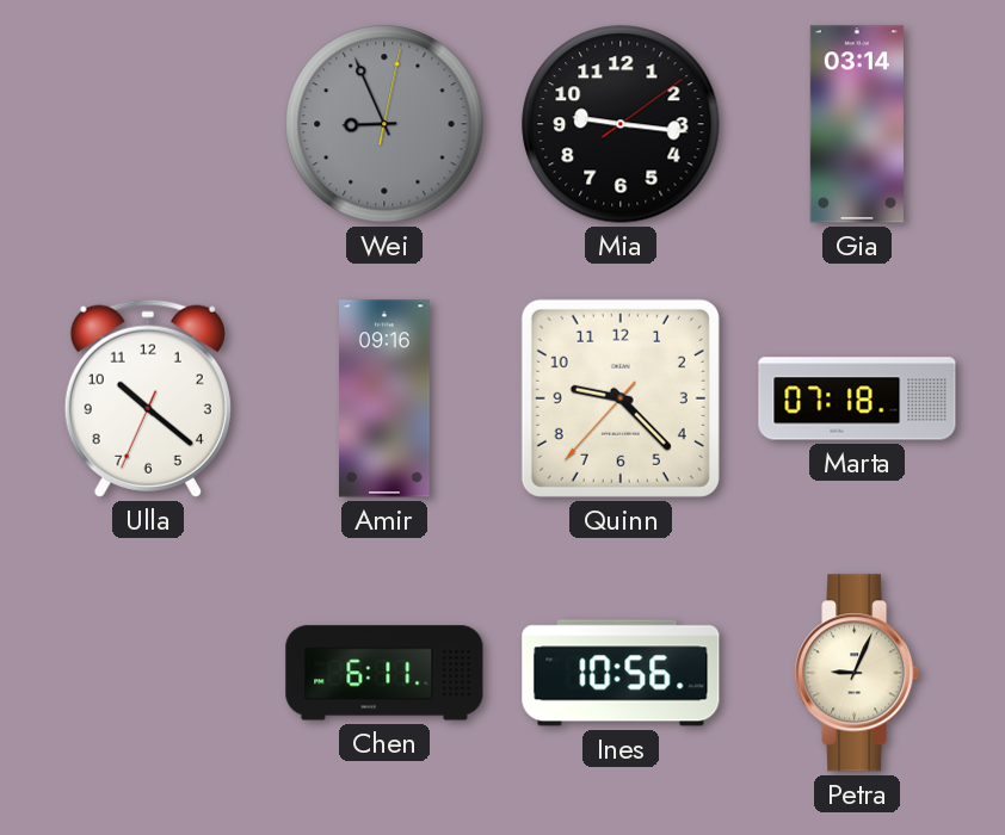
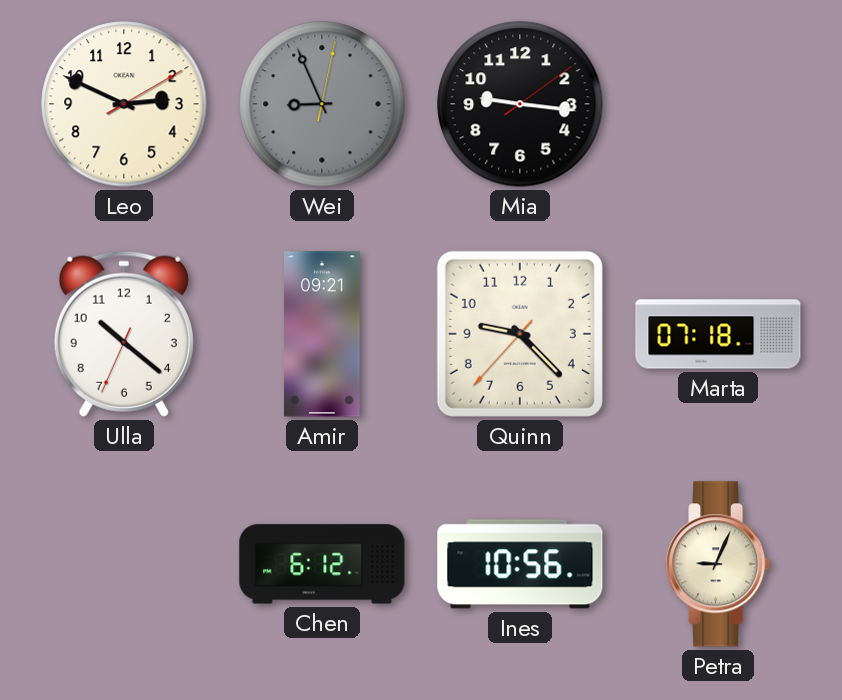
Leo: none -> 2:49 (124, 104)
Gia: 03:14 -> none (857, 124)
Amir: 09:16 -> 09:21 (323, 334)
Chen: 6:11 -> 6:12 (322, 564)
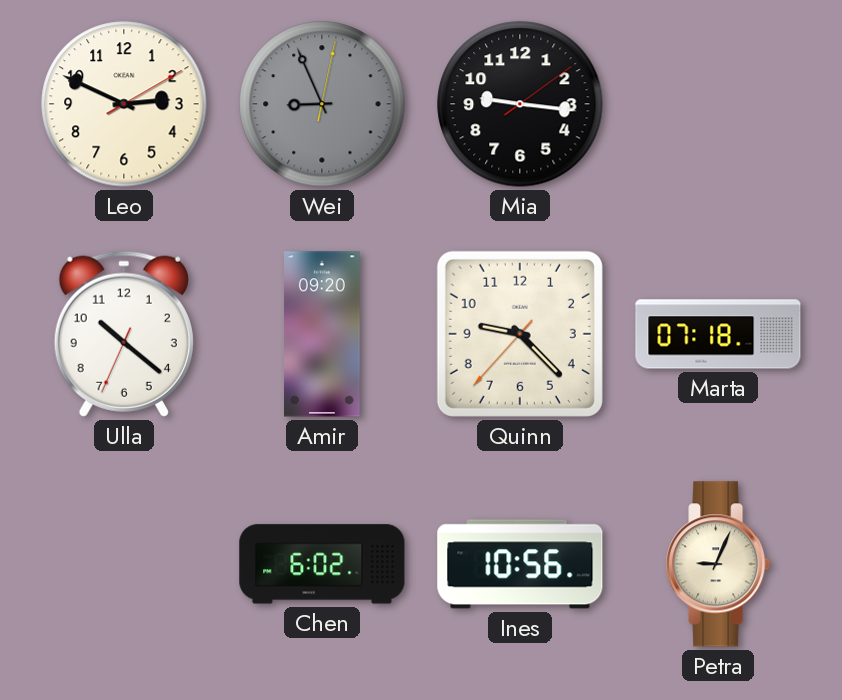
Amir: 09:21 -> 09:20 (323, 334)
Chen: 6:12 -> 6:02 (322, 564)
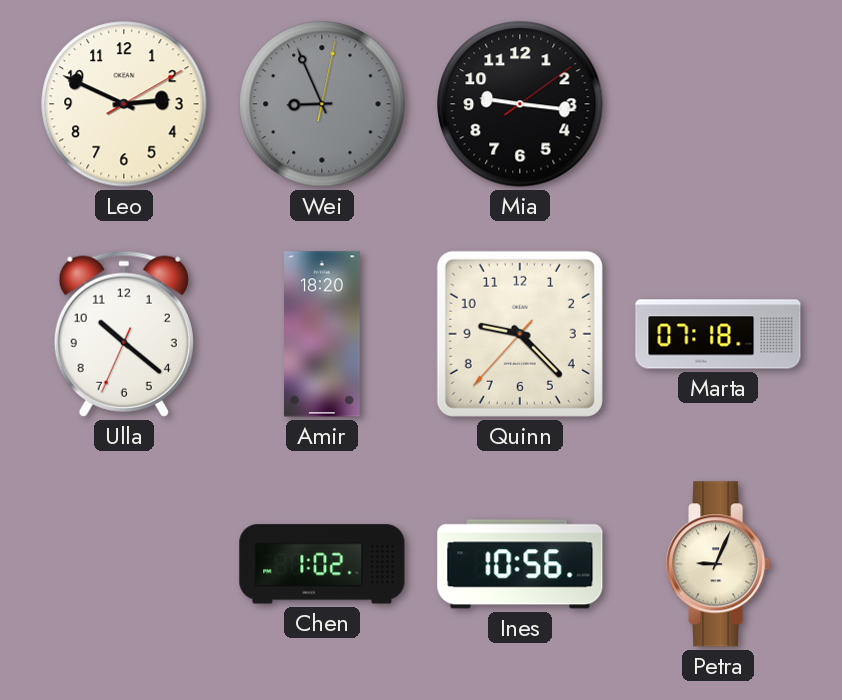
Amir: 09:20 -> 18:20 (323, 334)
Chen: 6:02 -> 1:02 (322, 564)
